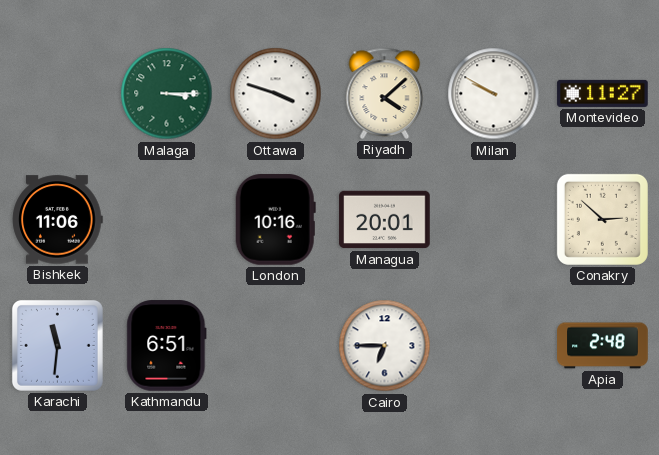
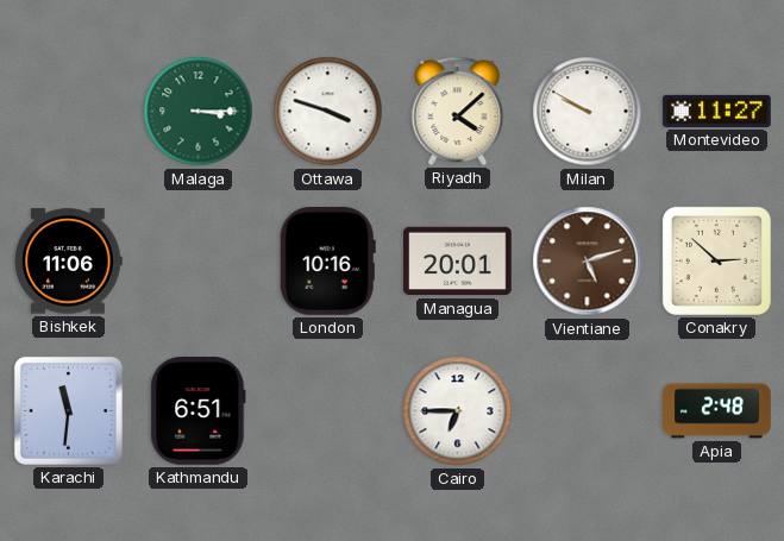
Vientiane: none -> 5:12 (588, 262)
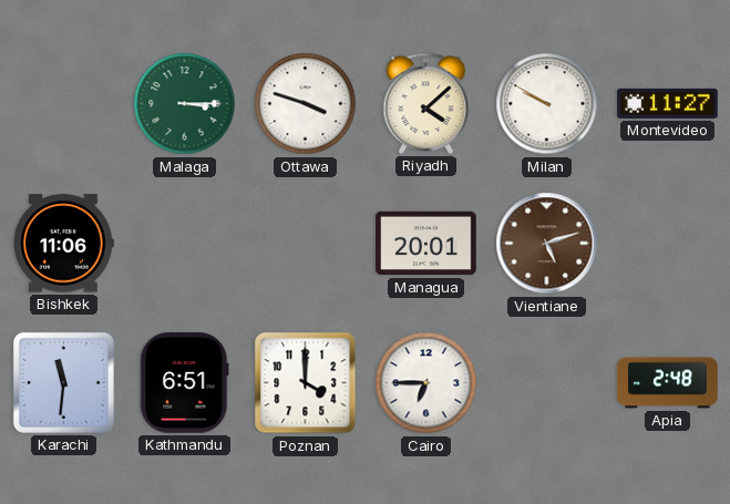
London: 10:16 -> none (327, 262)
Conakry: 2:52 -> none (716, 260)
Poznan: none -> 4:00 (306, 383)
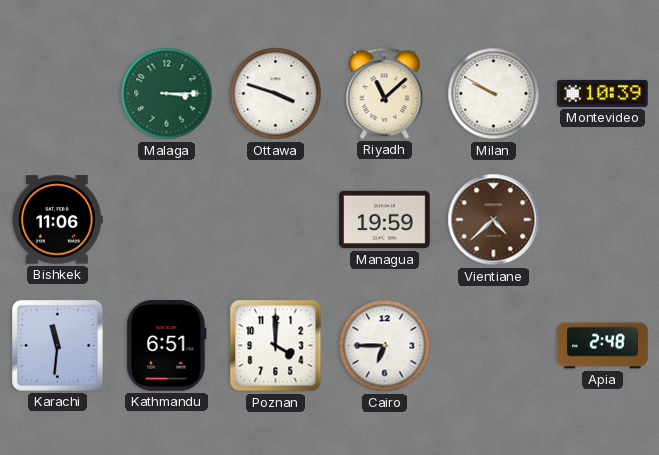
Riyadh: 4:08 -> 11:08 (385, 93)
Montevideo: 11:27 -> 10:39 (603, 93)
Managua: 20:01 -> 19:59 (385, 220)
Vientiane: 5:12 -> 4:38 (494, 220)
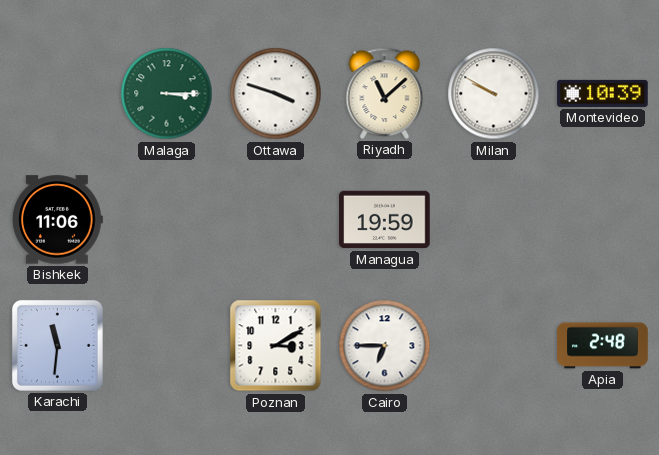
Vientiane: 4:38 -> none (494, 220)
Kathmandu: 6:51 -> none (167, 346)
Poznan: 4:00 -> 3:10 (276, 346)
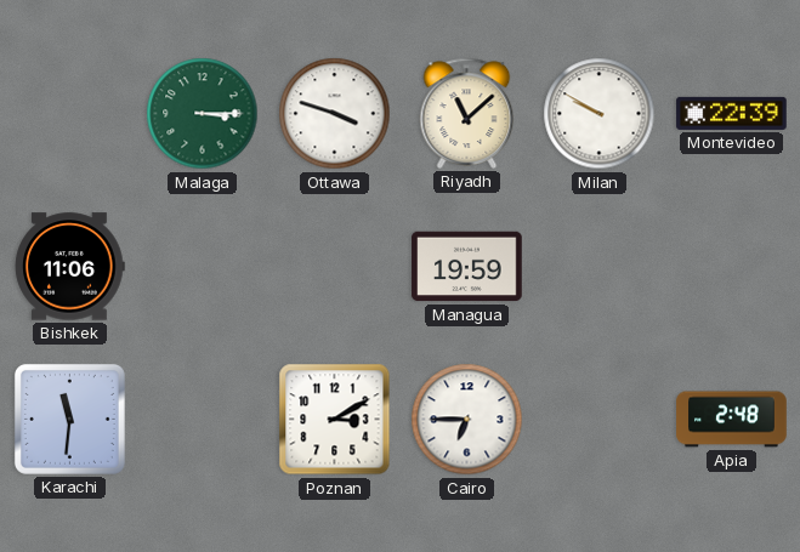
Montevideo: 10:39 -> 22:39 (732, 113)
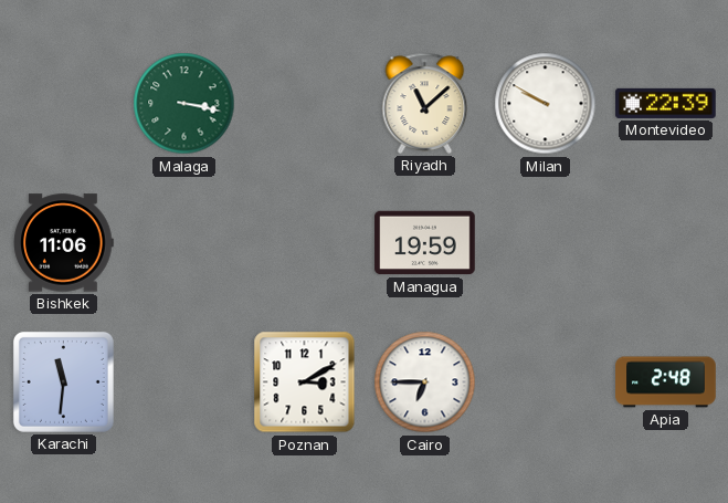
Malaga: 3:15 -> 3:17 (184, 104)
Ottawa: 3:48 -> none (335, 114)
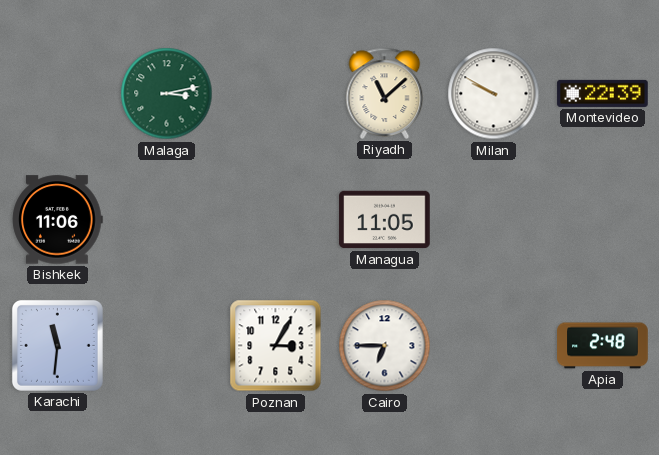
Malaga: 3:17 -> 3:13 (167, 94)
Managua: 19:59 -> 11:05 (385, 220)
Poznan: 3:10 -> 3:05 (276, 346)
